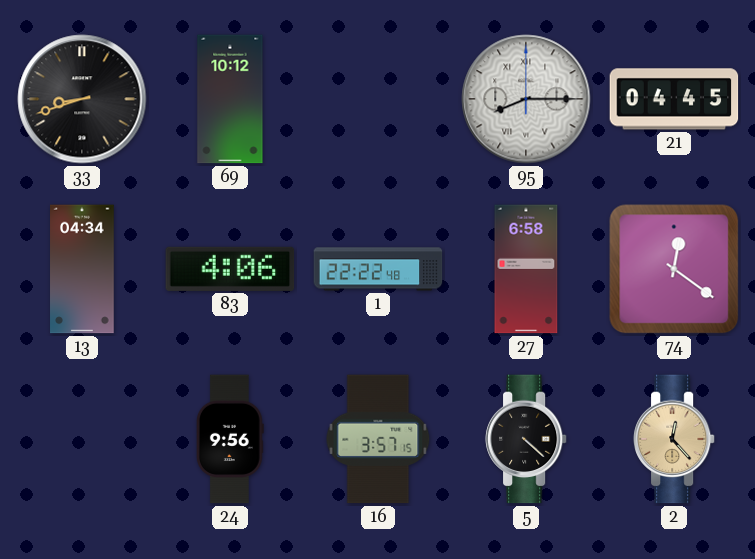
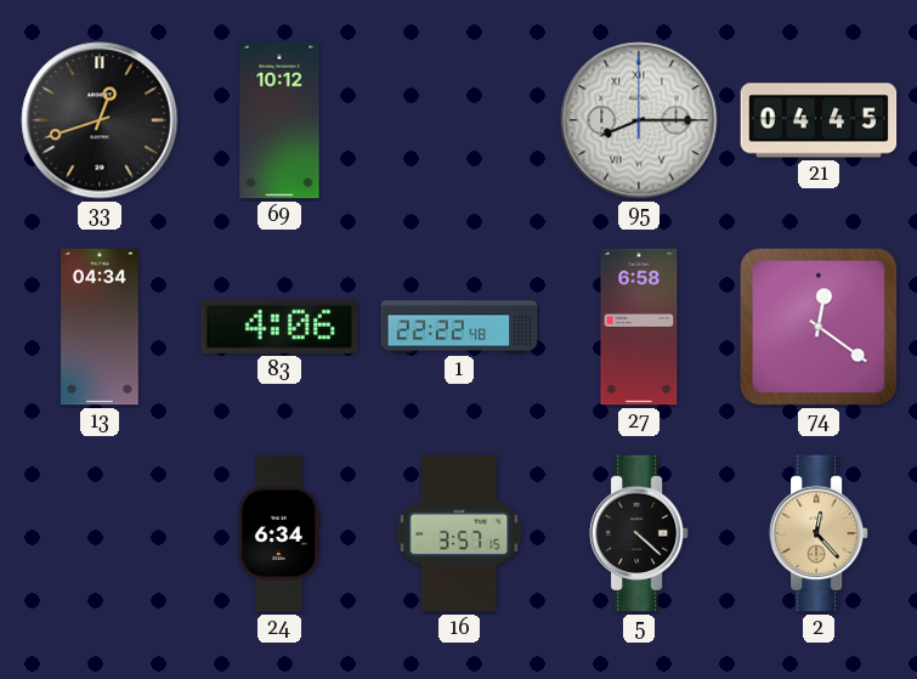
33: 8:42 -> 12:42 (100, 120)
24: 9:56 -> 6:34 (279, 533)
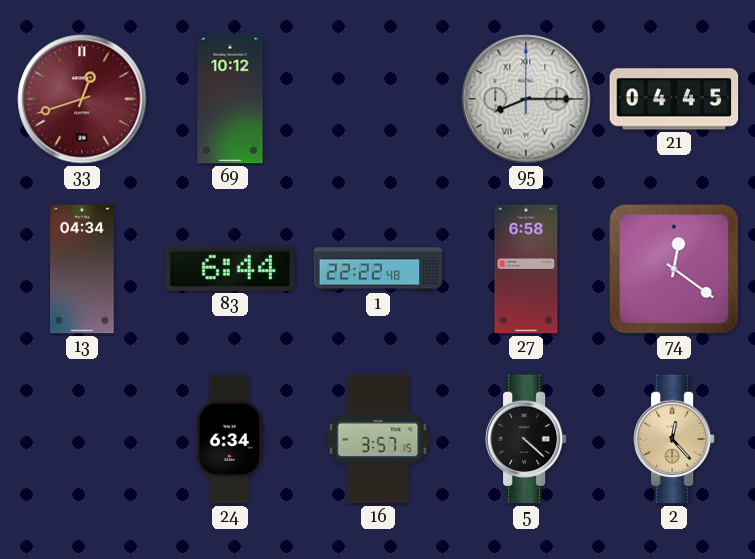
33 dial: black -> burgundy (82, 99)
83: 4:06 -> 6:44 (230, 269)
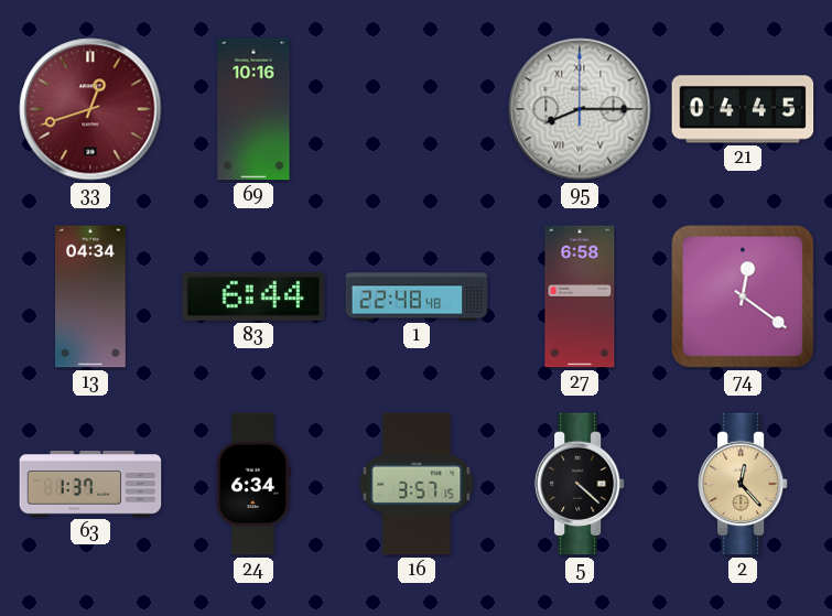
69: 10:12 -> 10:16 (253, 109)
1: 22:22 -> 22:48 (417, 296)
63: none -> 1:37 (90, 484)
